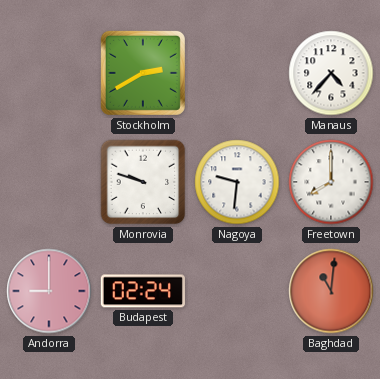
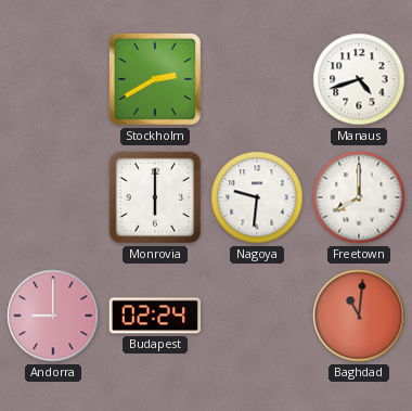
Manaus: 4:37 -> 4:42 (359, 79)
Monrovia: 9:48 -> 6:00 (155, 197)
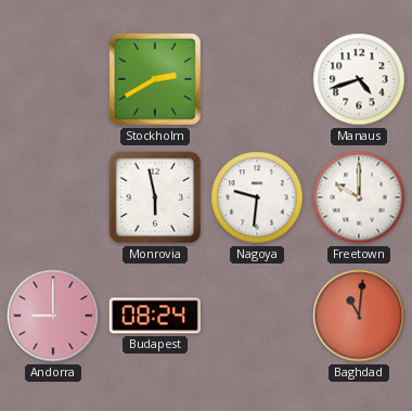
Monrovia: 6:00 -> 5:58 (155, 197)
Freetown: 8:00 -> 10:00 (359, 197)
Budapest: 02:24 -> 08:24 (155, 316)
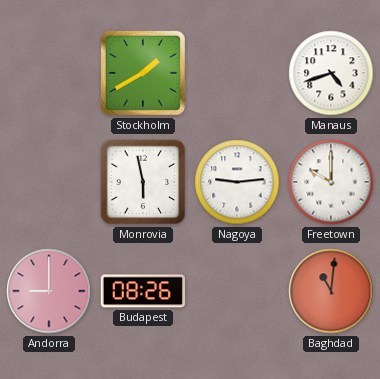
Stockholm: 2:40 -> 1:40 (143, 73)
Nagoya: 9:31 -> 9:14 (237, 182)
Budapest: 08:24 -> 08:26 (143, 291)
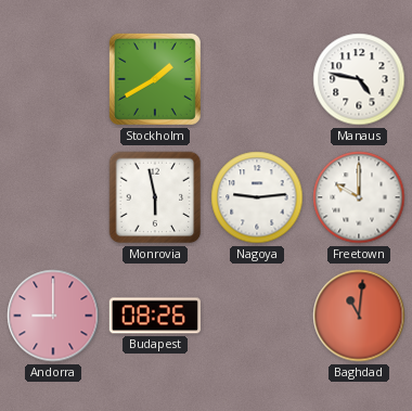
Manaus: 4:42 -> 4:47 (359, 79)
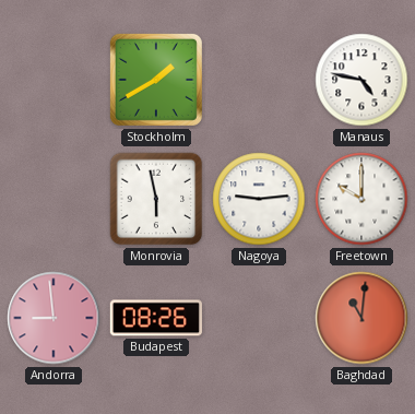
Andorra: 9:00 -> 8:59 (54, 318)
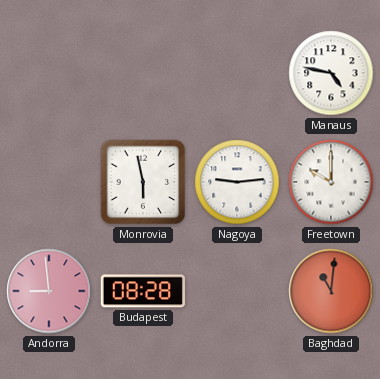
Stockholm: 1:40 -> none (156, 80)
Budapest: 08:26 -> 08:28 (143, 291)
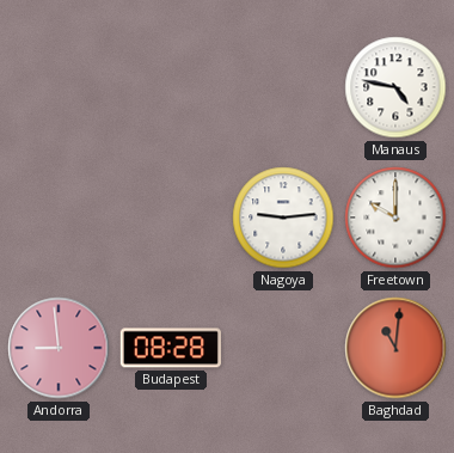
Monrovia: 5:58 -> none (143, 182)
